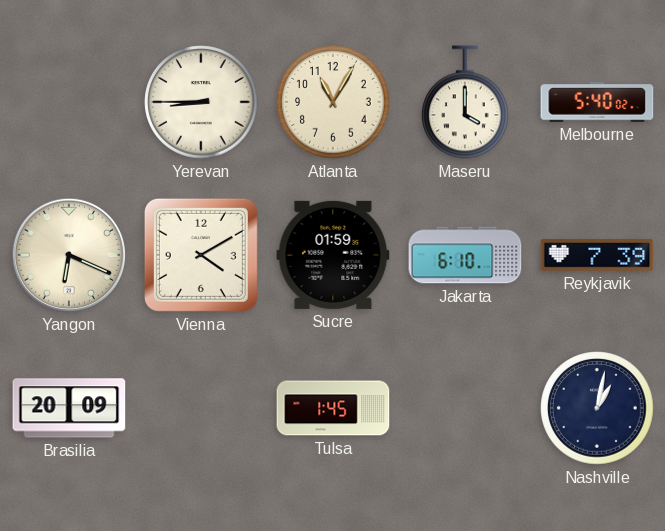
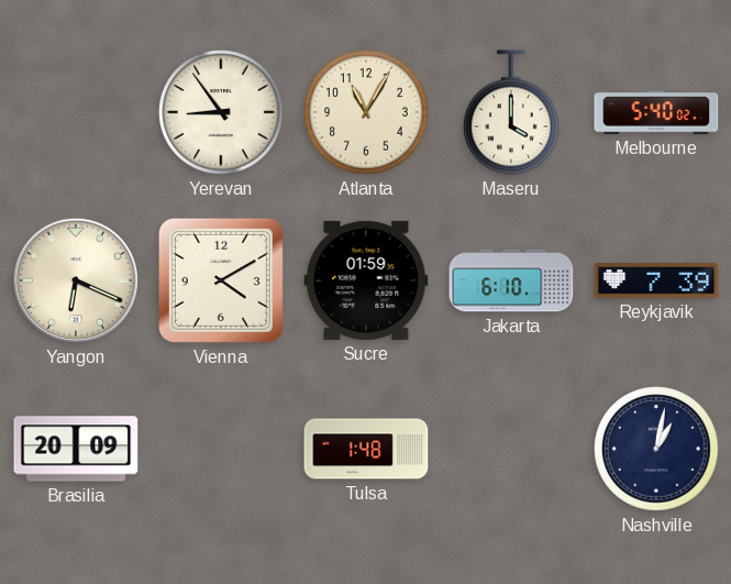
Yerevan: 8:45 -> 8:54 (221, 112)
Tulsa: 1:45 -> 1:48 (366, 449)
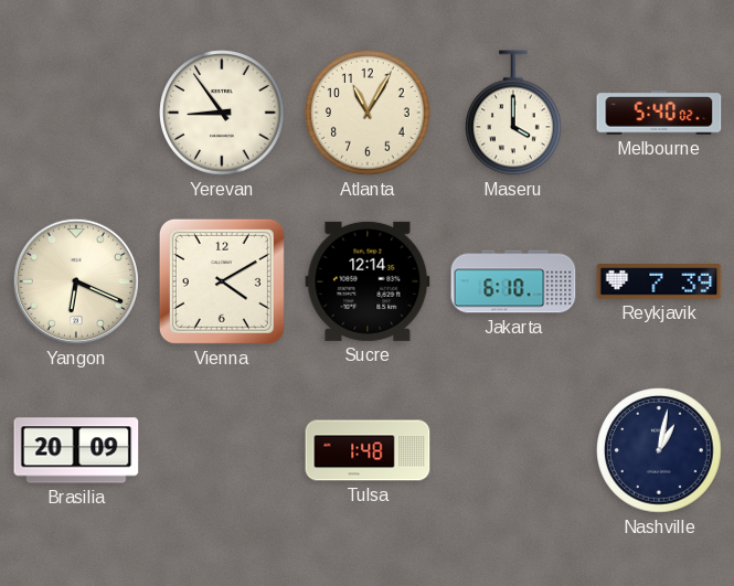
Sucre: 01:59 -> 12:14 (368, 281)
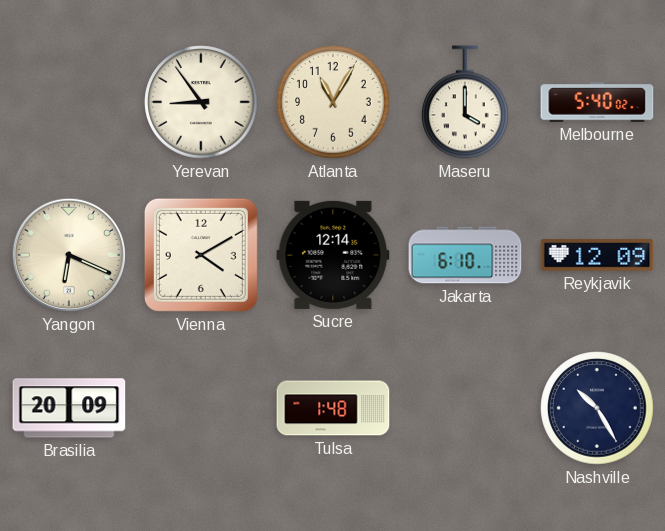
Reykjavik: 7:39 -> 12:09 (597, 255)
Nashville: 1:02 -> 10:25 (597, 408)
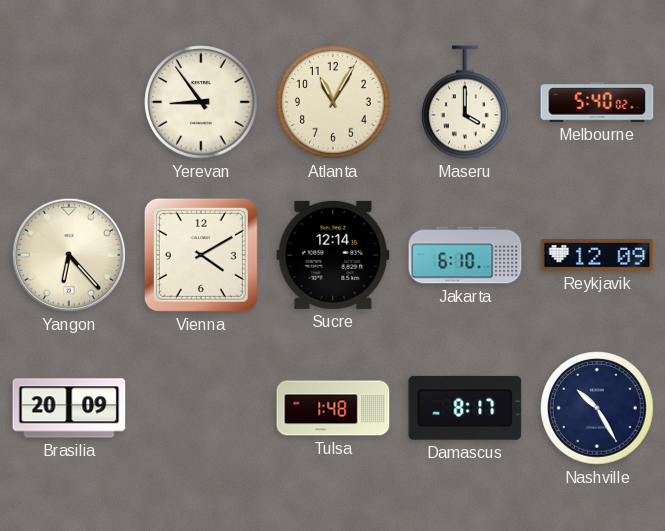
Yangon: 6:19 -> 6:23 (69, 255)
Damascus: none -> 8:17 (465, 408)
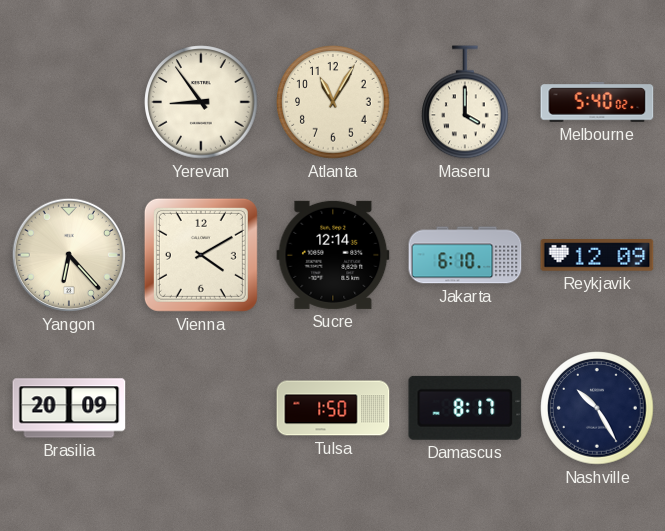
Tulsa: 1:48 -> 1:50 (333, 408)
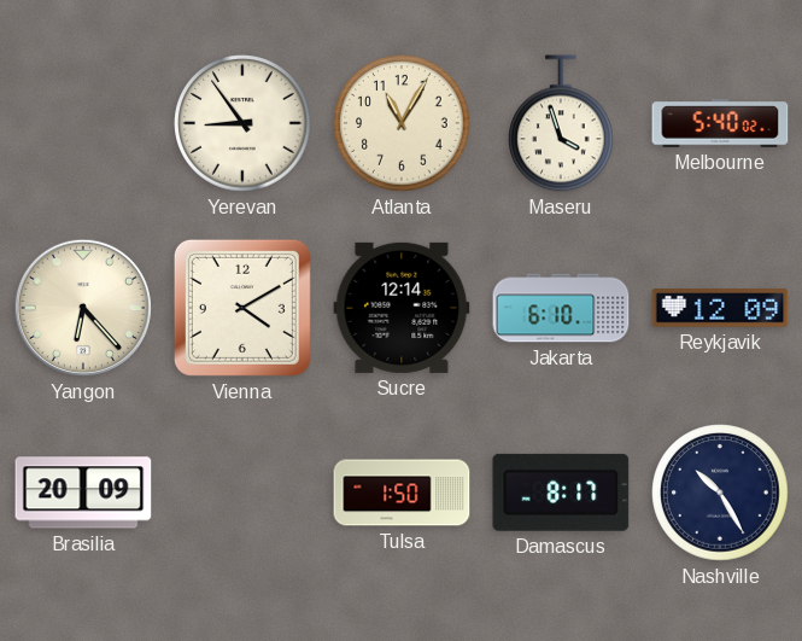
Maseru: 4:00 -> 3:57 (562, 123)
